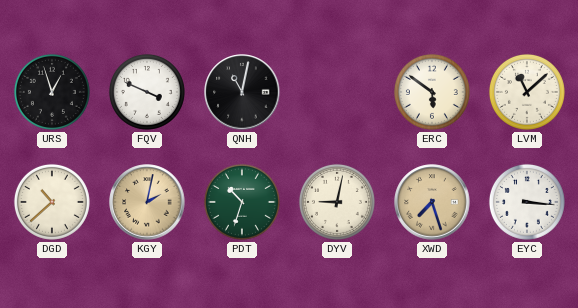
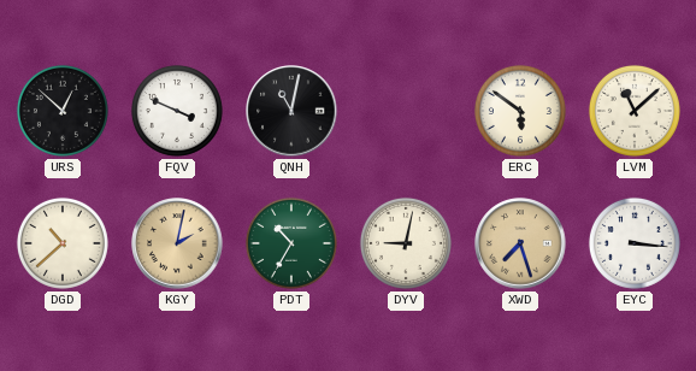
URS: 12:57 -> 12:52 (63, 111)
PDT: 10:33 -> 10:35 (291, 243)
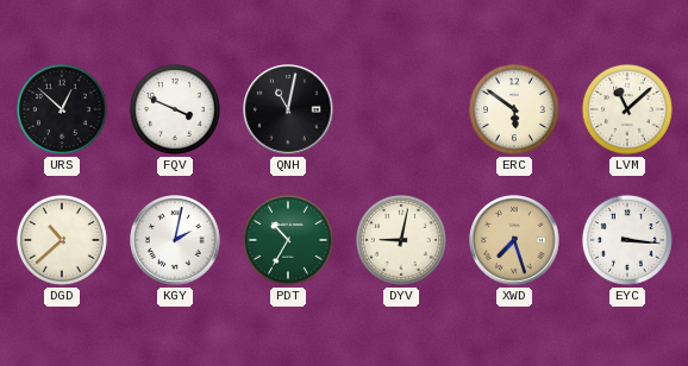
KGY dial: champagne -> white (175, 240)
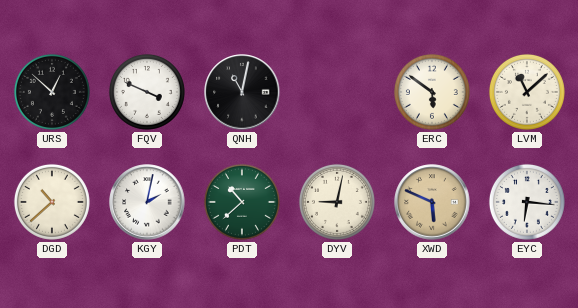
PDT: 10:35 -> 10:38 (242, 202)
XWD: 7:27 -> 5:49 (432, 202)
EYC: 3:16 -> 6:16 (527, 202)
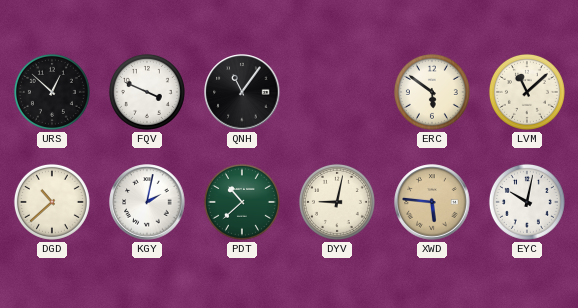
QNH: 11:02 -> 11:06 (242, 92)
XWD: 5:49 -> 5:46 (432, 202)
EYC: 6:16 -> 10:02 (527, 202)
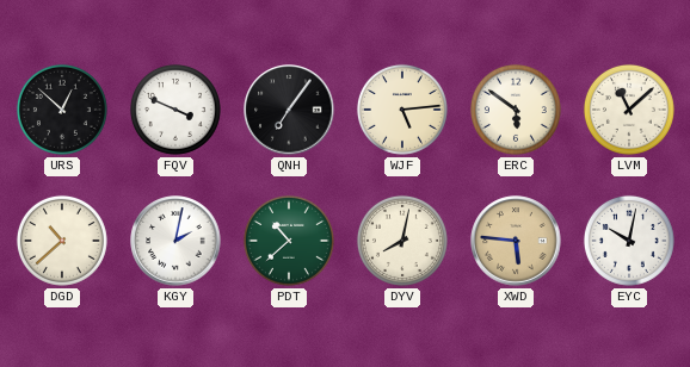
QNH: 11:06 -> 7:06 (289, 110)
WJF: none -> 5:14 (402, 110)
DYV: 9:02 -> 8:02 (402, 241)
